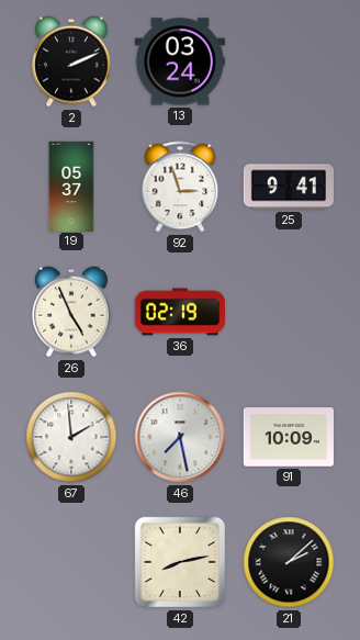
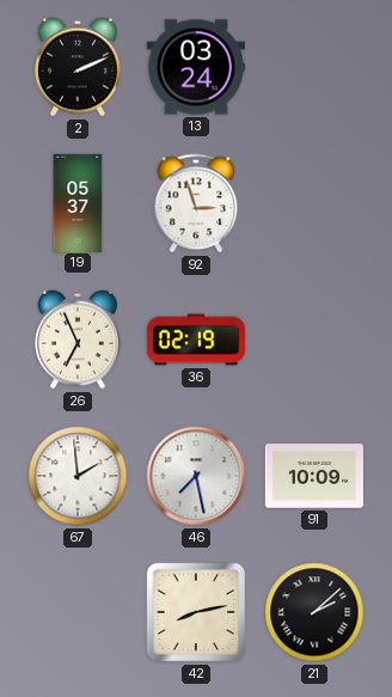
25: 9:41 -> none (288, 187)
26: 4:56 -> 6:56 (78, 340)
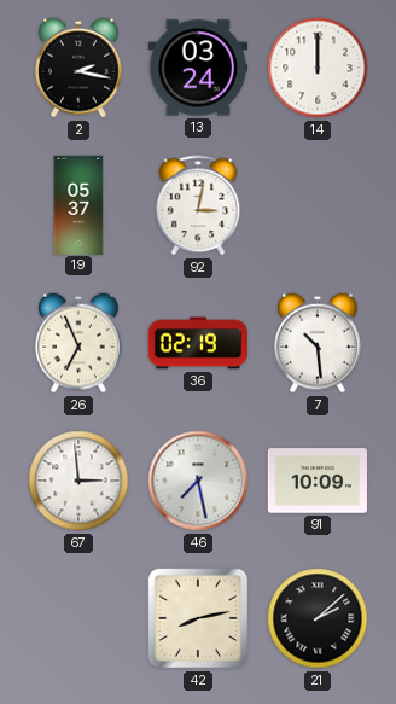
2: 2:11 -> 2:17 (78, 68)
14: none -> 12:00 (318, 68)
92: 2:57 -> 3:02 (198, 205)
7: none -> 10:29 (318, 343)
67: 1:59 -> 2:59 (78, 481)
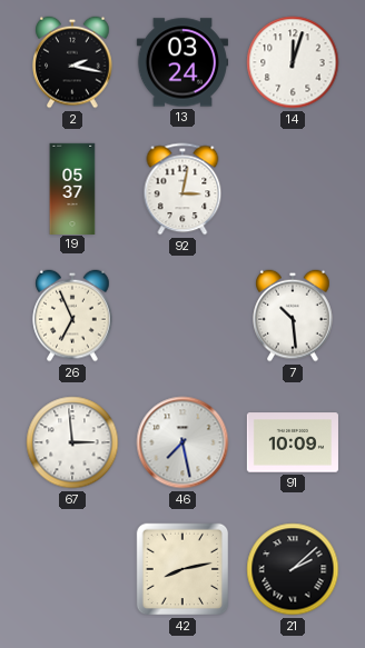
14: 12:00 -> 12:03 (293, 62)
36: 02:19 -> none (197, 343)
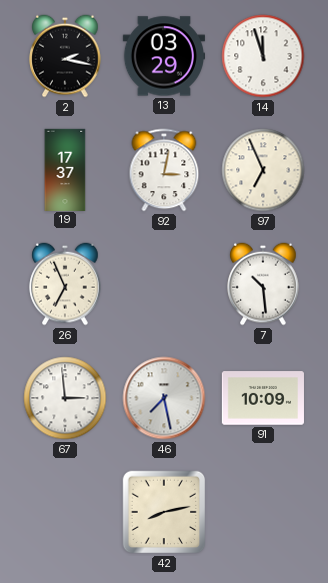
13: 03:24 -> 03:29 (163, 56)
14: 12:03 -> 11:57 (263, 56)
19: 05:37 -> 17:37 (65, 169)
97: none -> 6:56 (263, 170)
21: 2:08 -> none (293, 569)
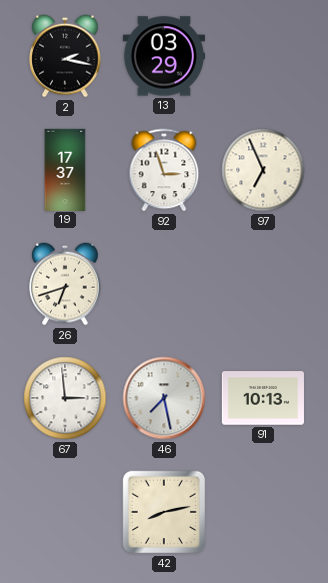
14: 11:57 -> none (263, 56)
92: 3:02 -> 2:57 (164, 170)
26: 6:56 -> 6:42 (65, 284)
7: 10:29 -> none (263, 284)
91: 10:09 -> 10:13 (263, 398)
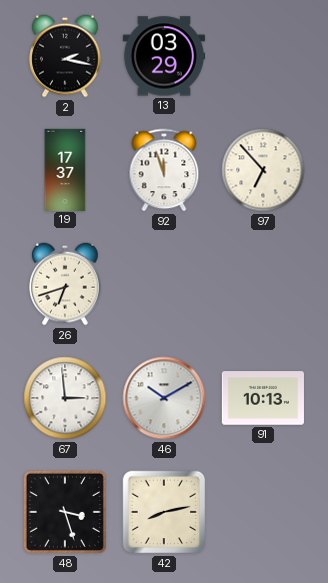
92: 2:57 -> 11:57 (164, 170)
97: 6:56 -> 6:53 (263, 170)
46: 7:28 -> 10:10 (164, 398)
48: none -> 3:27 (65, 512)
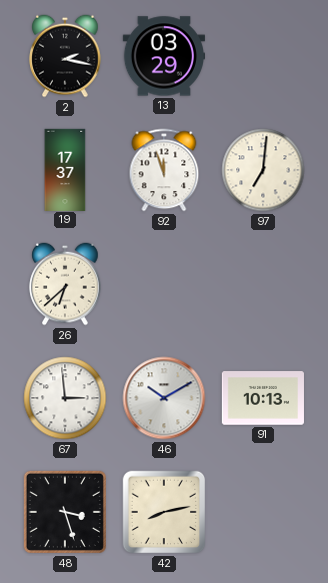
97: 6:53 -> 7:01 (263, 170)
26: 6:42 -> 6:38 (65, 284)
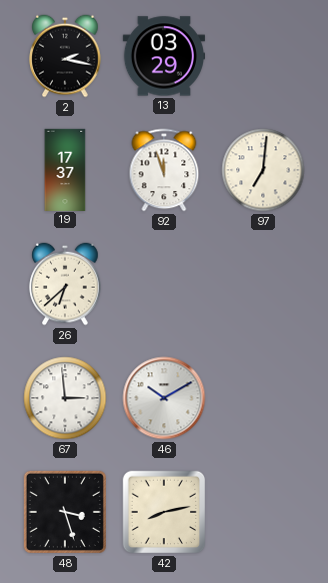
91: 10:13 -> none (263, 398)
